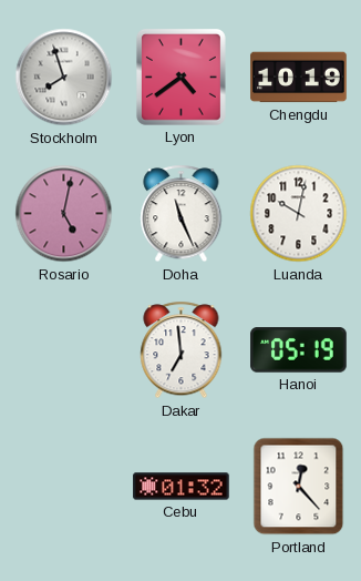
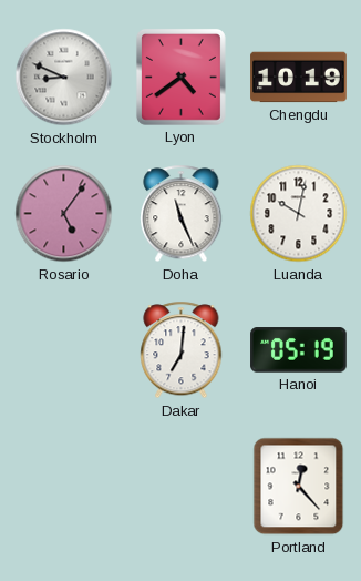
Stockholm: 7:57 -> 8:49 (64, 78)
Rosario: 5:02 -> 5:06 (64, 214)
Dakar: 6:59 -> 7:01 (182, 350)
Cebu: 01:32 -> none (182, 487)
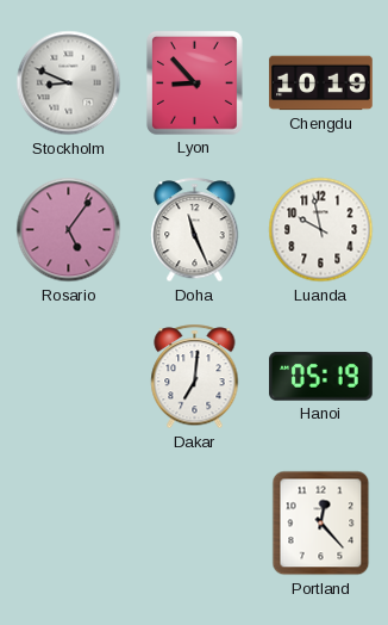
Lyon: 4:39 -> 8:53 (194, 82)
Luanda: 10:02 -> 9:58 (321, 230)
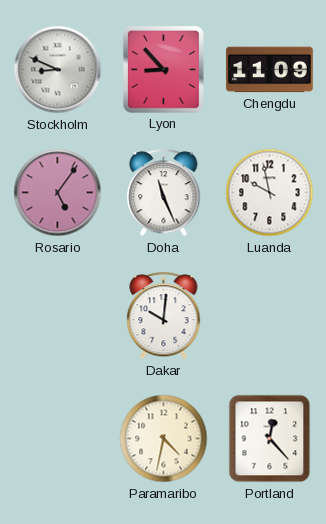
Chengdu: 10:19 -> 11:09 (270, 70)
Dakar: 7:01 -> 10:01 (164, 316)
Hanoi: 05:19 -> none (321, 377)
Paramaribo: none -> 4:32 (164, 439)
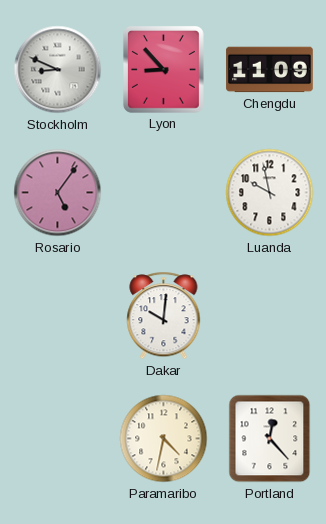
Doha: 11:26 -> none (164, 193)
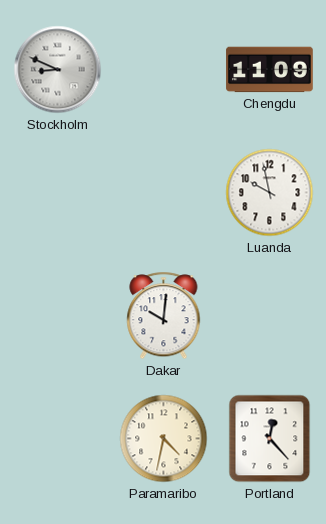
Lyon: 8:53 -> none (163, 69)
Rosario: 5:06 -> none (58, 193)
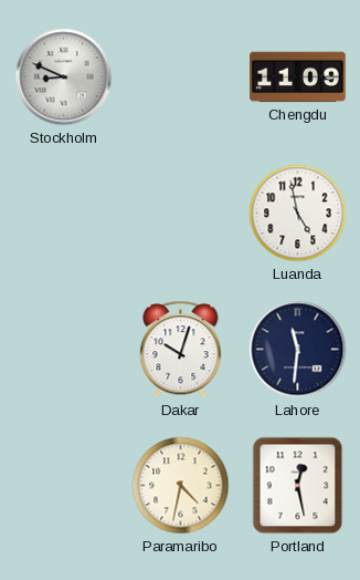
Luanda: 9:58 -> 4:58 (298, 214)
Dakar: 10:01 -> 10:03 (181, 350)
Lahore: none -> 11:31 (298, 350)
Portland: 12:23 -> 12:28 (298, 486)
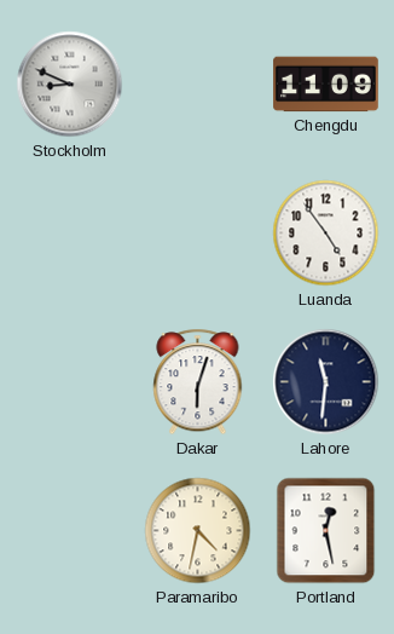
Luanda: 4:58 -> 4:54 (326, 234)
Dakar: 10:03 -> 6:03 (198, 382)
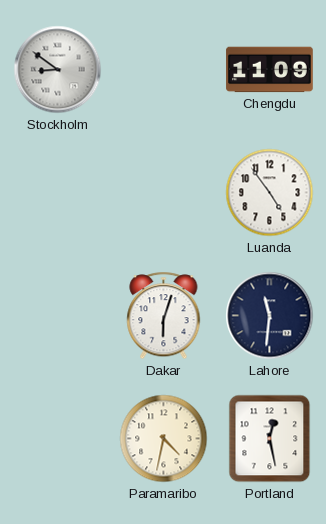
Stockholm: 8:49 -> 8:51 (58, 70)
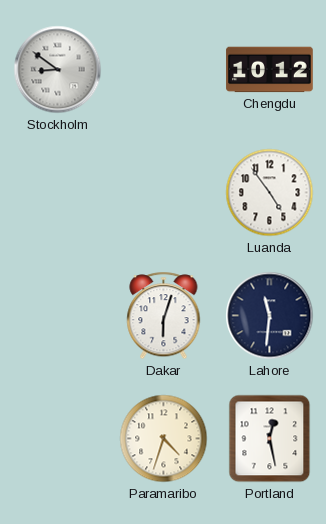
Chengdu: 11:09 -> 10:12 (270, 70)
Paramaribo: 4:32 -> 4:33 (164, 439)
